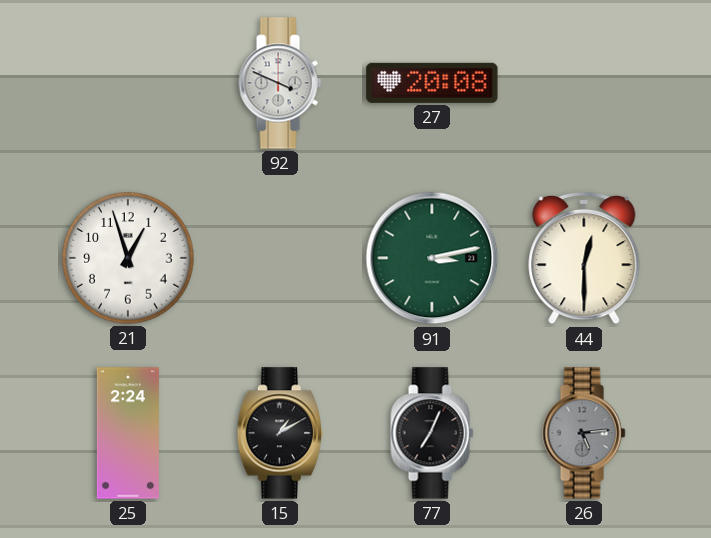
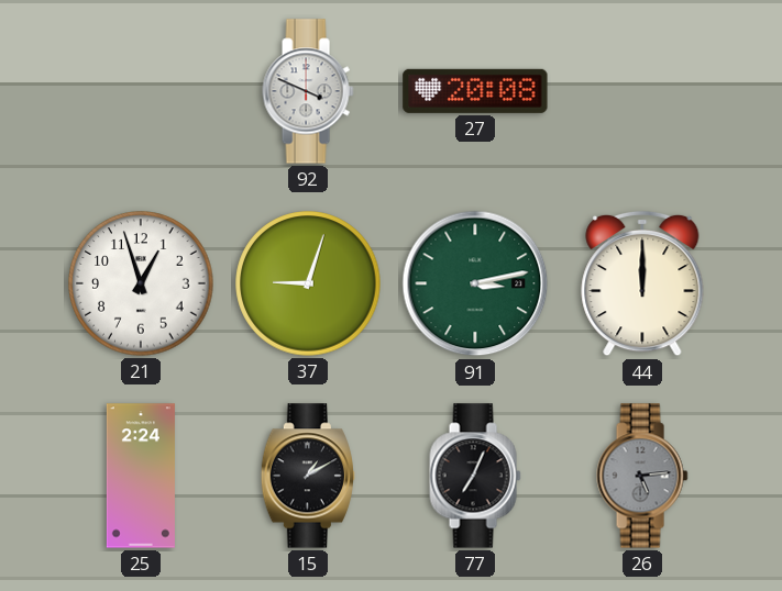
37: none -> 9:03 (308, 283)
44: 12:30 -> 12:00 (642, 283)
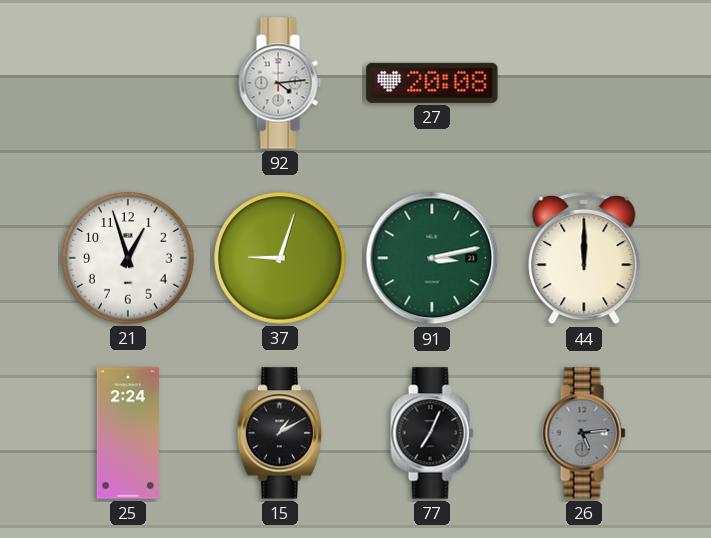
92: 3:49 -> 4:14 (280, 83)
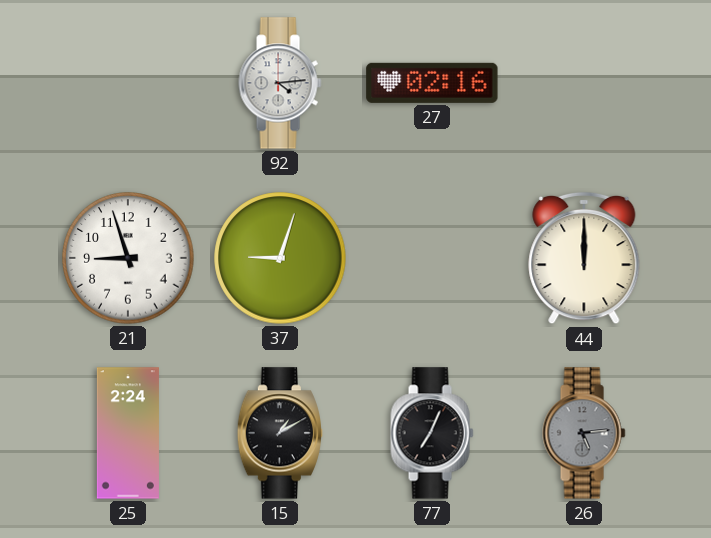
27: 20:08 -> 02:16 (432, 83)
21: 12:57 -> 8:57 (128, 258)
91: 3:13 -> none (432, 258)
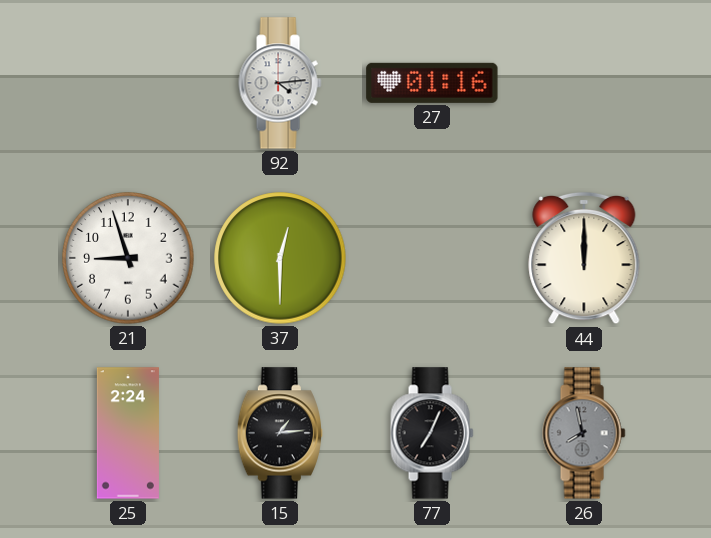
27: 02:16 -> 01:16 (432, 83)
37: 9:03 -> 12:30 (280, 258)
15: 1:10 -> 1:14 (279, 433)
26: 5:14 -> 7:58 (584, 433)
